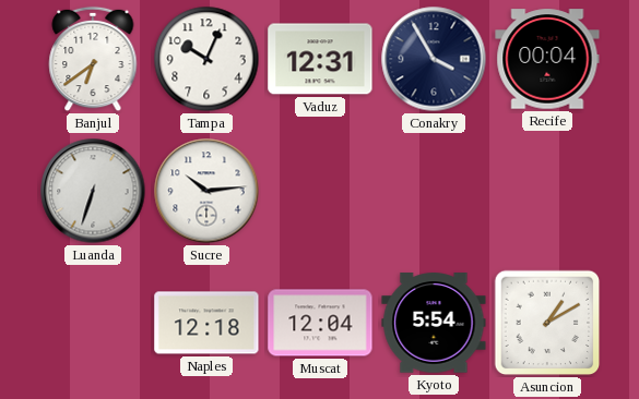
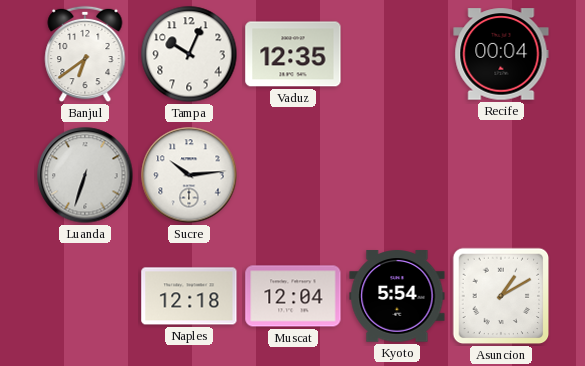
Vaduz: 12:31 -> 12:35 (293, 54)
Conakry: 3:55 -> none (434, 59)
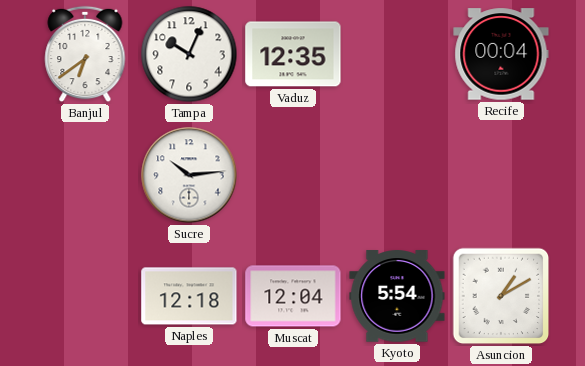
Luanda: 6:33 -> none (85, 175)
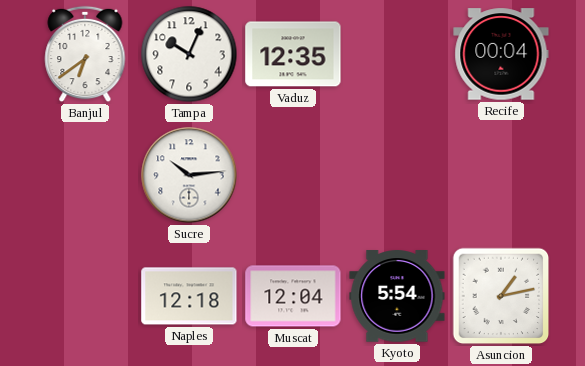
Asuncion: 1:10 -> 1:13 (501, 296)
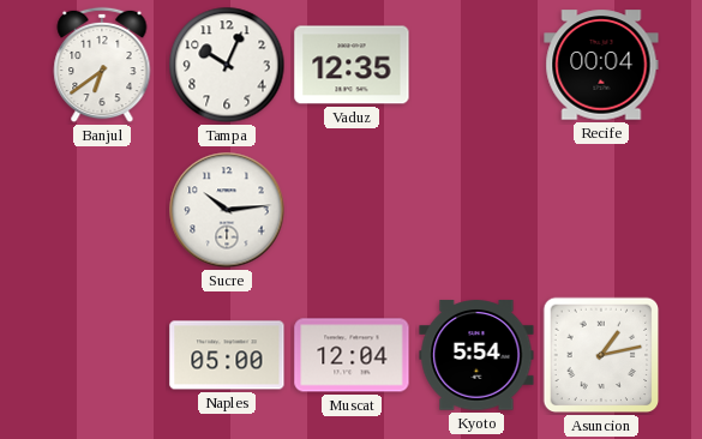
Naples: 12:18 -> 05:00 (227, 355)
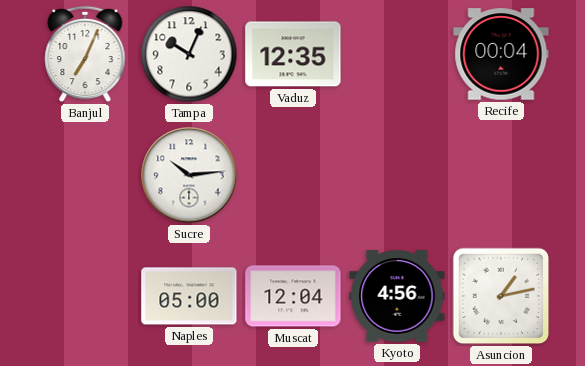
Banjul: 6:39 -> 7:04 (85, 54)
Kyoto: 5:54 -> 4:56 (397, 296)
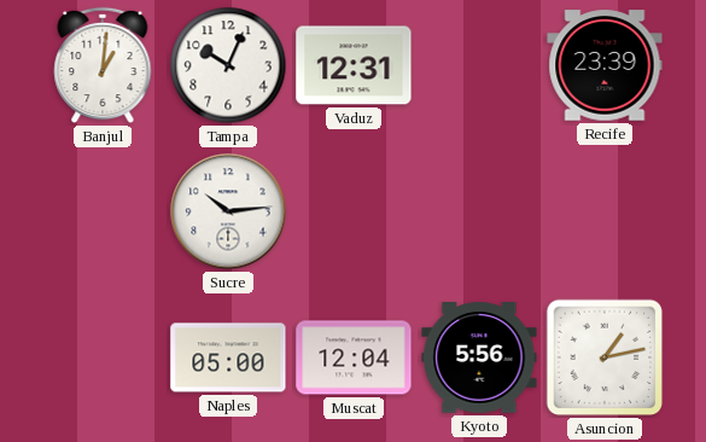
Banjul: 7:04 -> 1:01 (103, 65)
Vaduz: 12:35 -> 12:31 (354, 65)
Recife: 00:04 -> 23:39 (605, 65)
Kyoto: 4:56 -> 5:56 (479, 357)
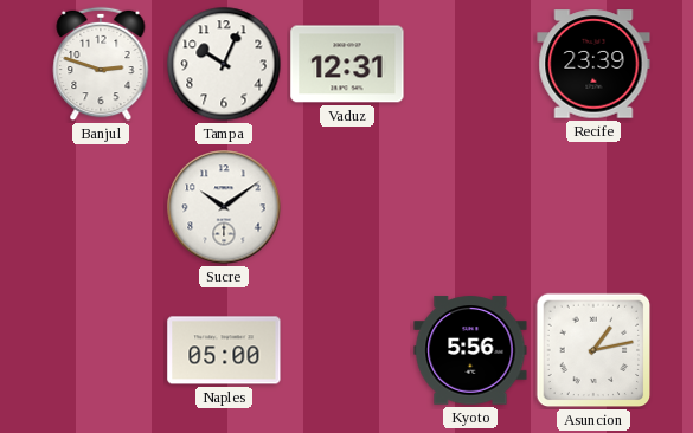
Banjul: 1:01 -> 2:48 (101, 64)
Sucre: 10:14 -> 10:09 (224, 207)
Muscat: 12:04 -> none (354, 357)
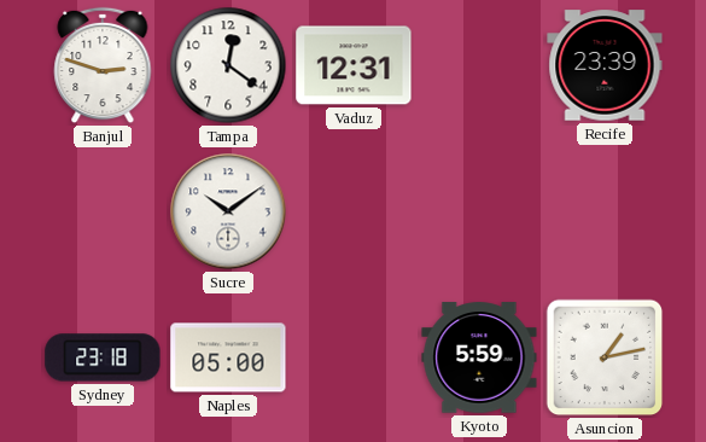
Tampa: 10:04 -> 12:21 (228, 65)
Sydney: none -> 23:18 (103, 357)
Kyoto: 5:56 -> 5:59 (479, 357)
